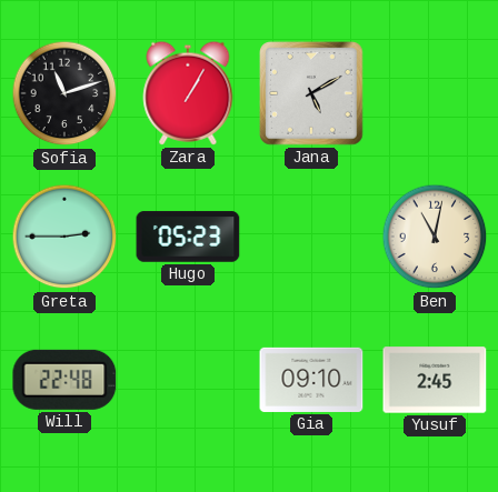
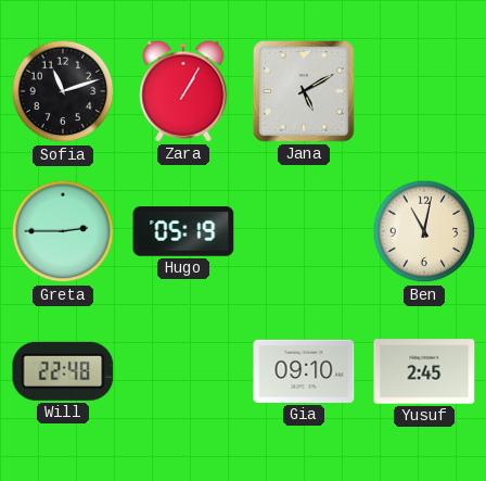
Hugo: 05:23 -> 05:19 (183, 231)
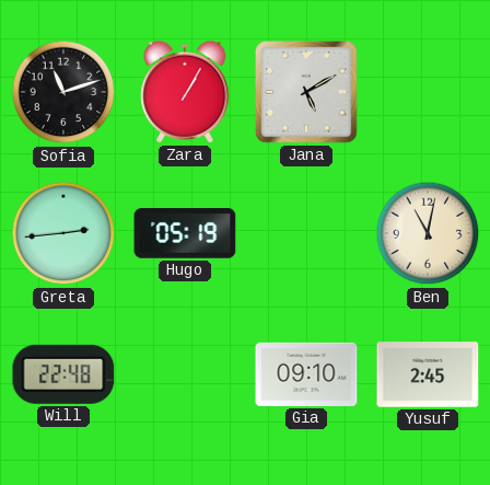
Greta: 2:45 -> 2:44 (63, 233)
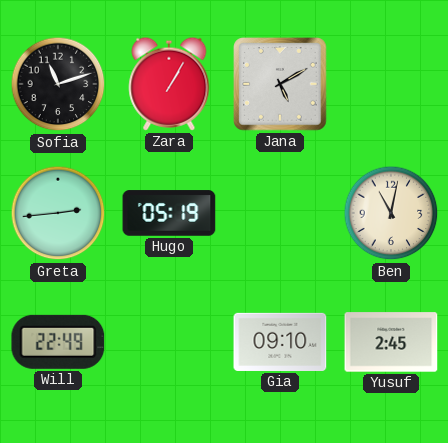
Will: 22:48 -> 22:49 (58, 342)
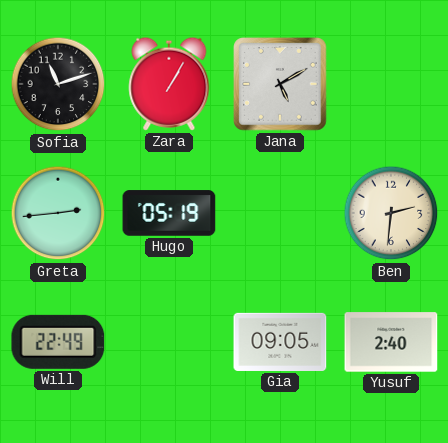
Ben: 11:02 -> 2:31 (391, 213)
Gia: 09:10 -> 09:05 (280, 342)
Yusuf: 2:45 -> 2:40 (391, 342)
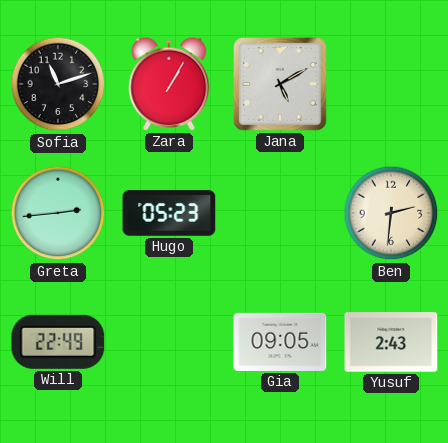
Hugo: 05:19 -> 05:23 (169, 213)
Yusuf: 2:40 -> 2:43 (391, 342)
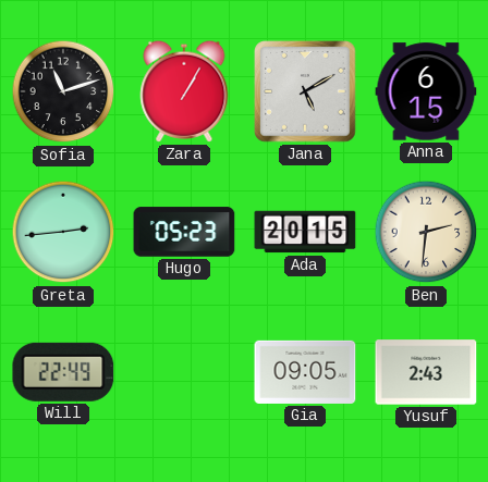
Anna: none -> 6:15 (426, 91)
Ada: none -> 20:15 (305, 232)
